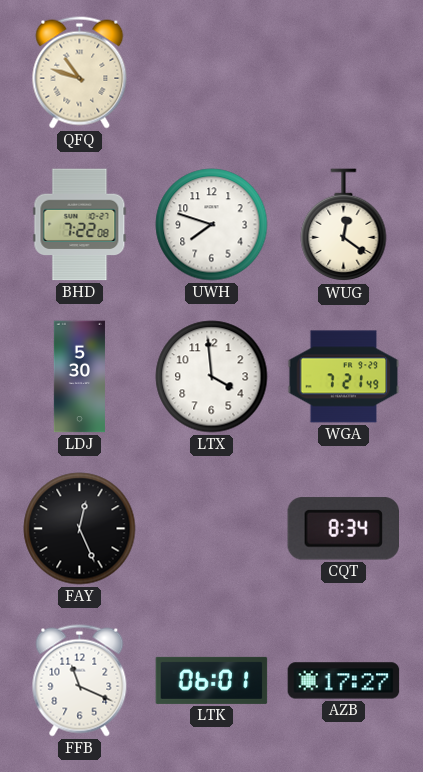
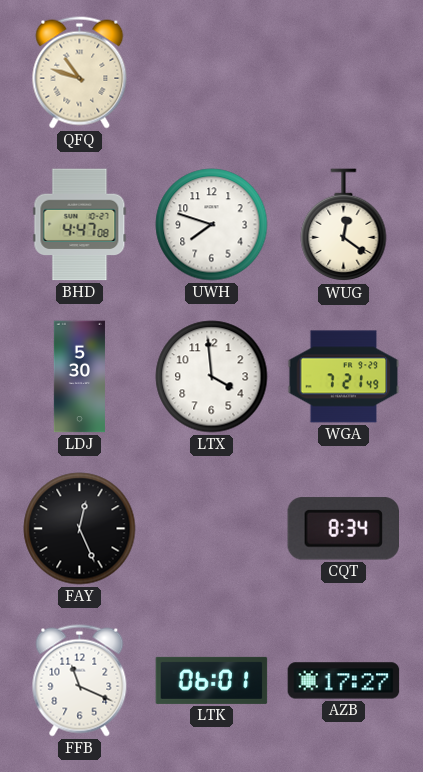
BHD: 7:22 -> 4:47 (80, 225)
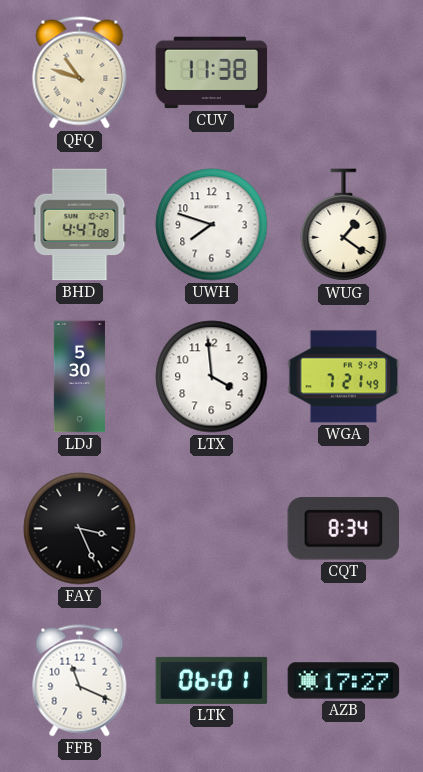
CUV: none -> 11:38 (212, 73)
WUG: 12:21 -> 1:21 (344, 225)
FAY: 12:26 -> 3:26 (80, 529)
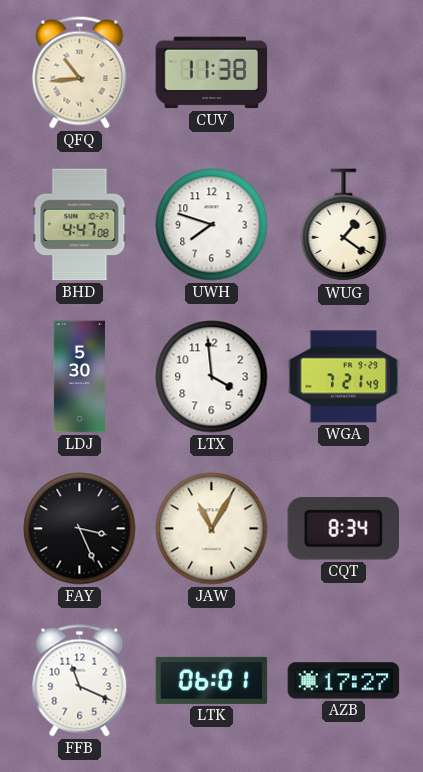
QFQ: 10:48 -> 10:44 (80, 73)
JAW: none -> 11:05 (212, 529)
